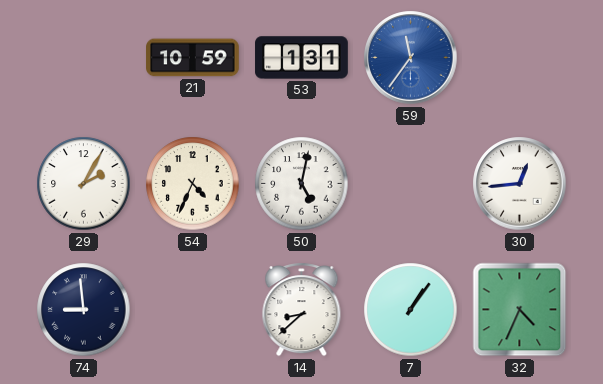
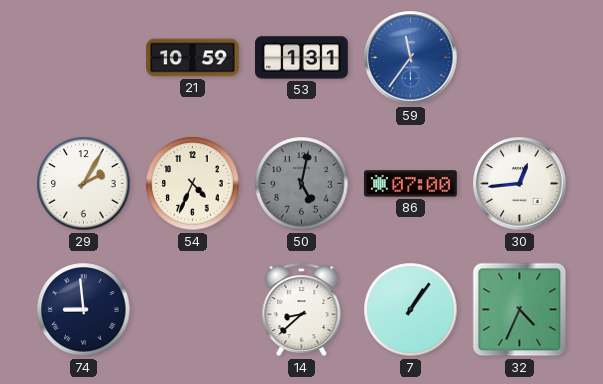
50 dial: white -> grey (302, 184)
86: none -> 07:00 (411, 184)
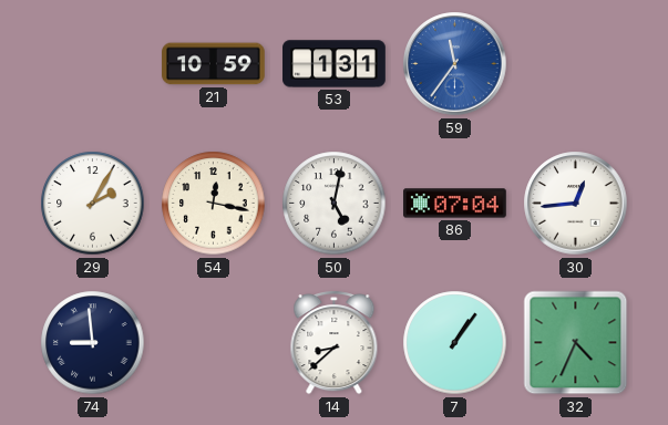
54: 4:34 -> 12:17 (214, 204)
50 dial: grey -> white (335, 204)
86: 07:00 -> 07:04 (455, 204)
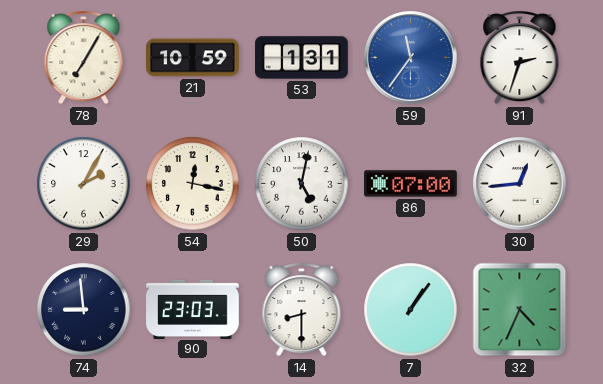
78: none -> 7:05 (84, 58)
91: none -> 2:33 (520, 58)
86: 07:04 -> 07:00 (411, 184)
90: none -> 23:03 (193, 309)
14: 8:38 -> 8:30 (302, 310)
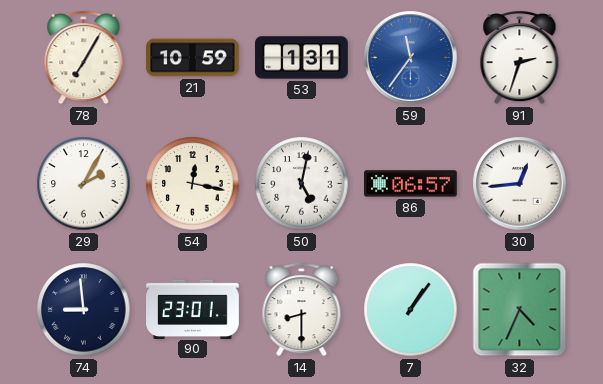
86: 07:00 -> 06:57 (411, 184)
90: 23:03 -> 23:01 (193, 309)
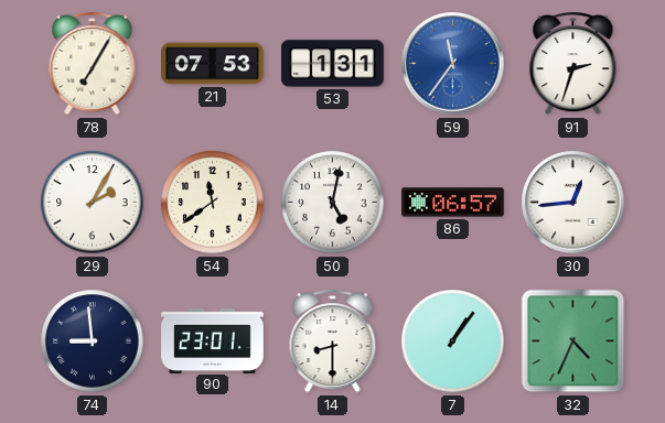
21: 10:59 -> 07:53 (213, 64)
54: 12:17 -> 11:39 (213, 203)
